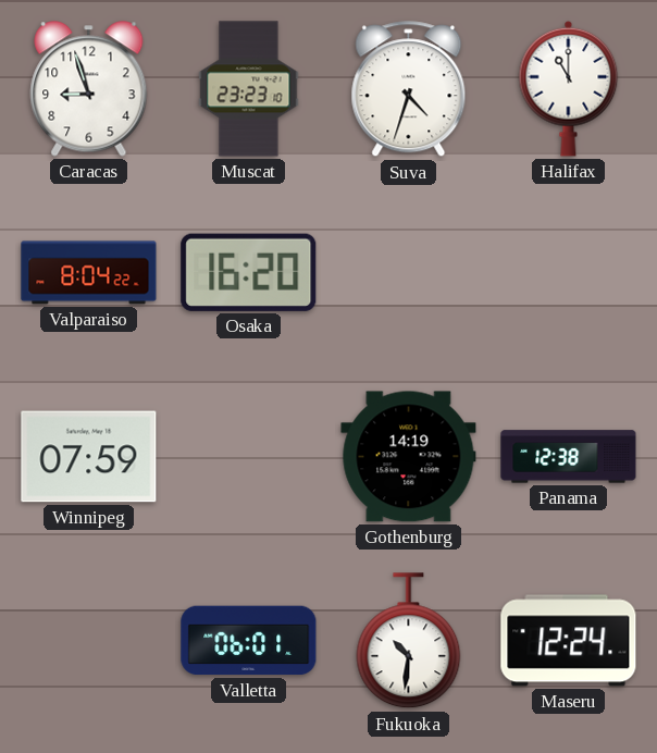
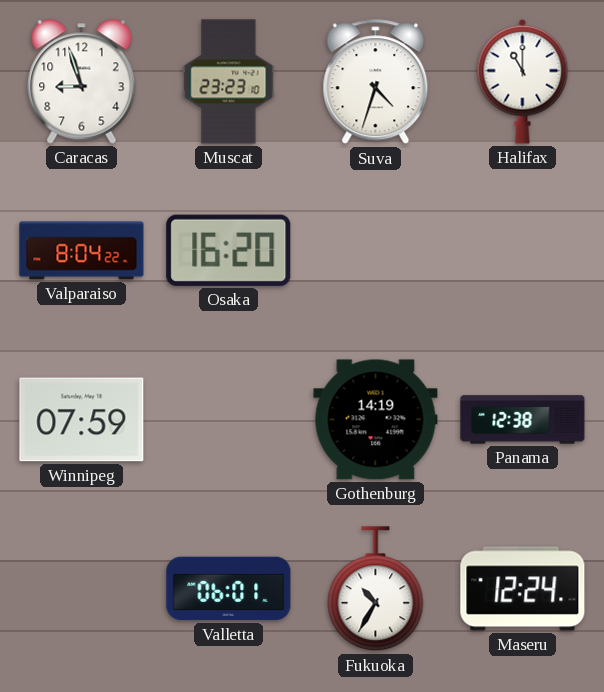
Fukuoka: 10:31 -> 10:35 (376, 589)
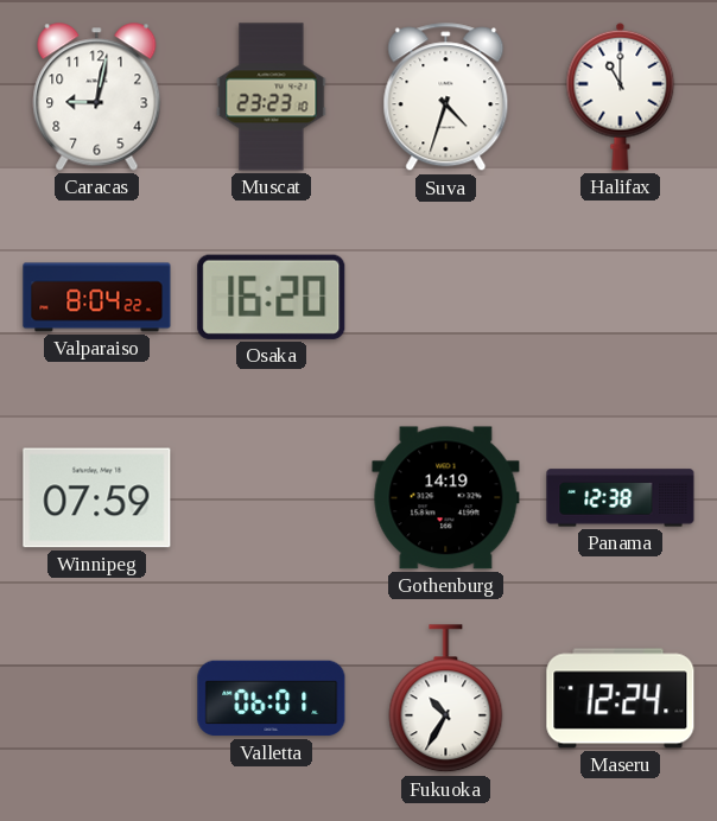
Caracas: 8:57 -> 9:02 (97, 97)
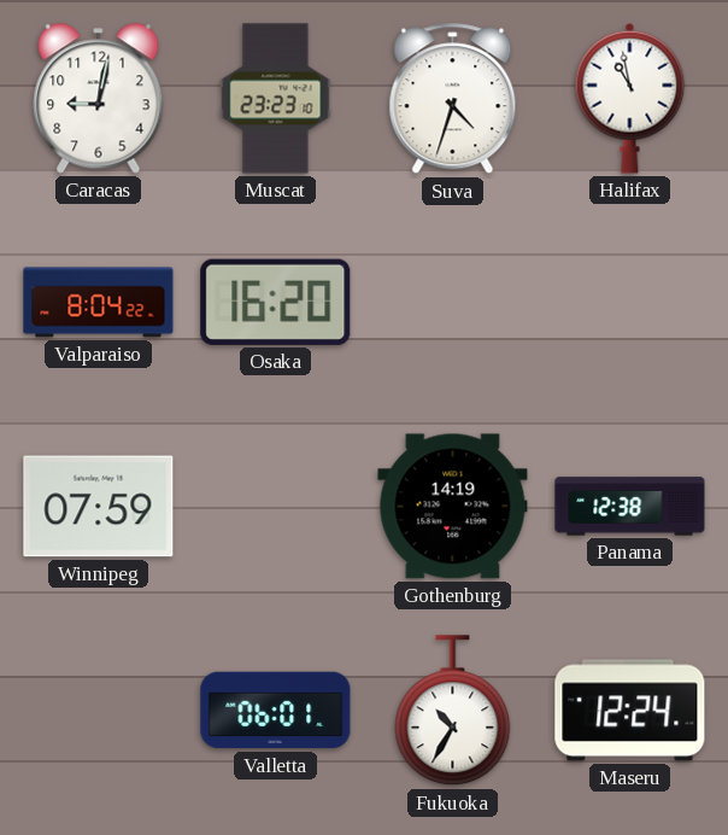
Halifax: 11:00 -> 10:58 (630, 98)
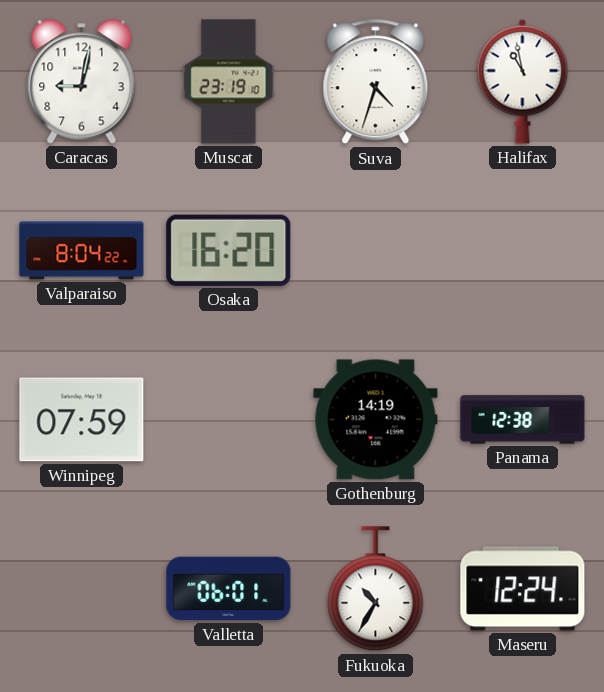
Muscat: 23:23 -> 23:19 (229, 82)
